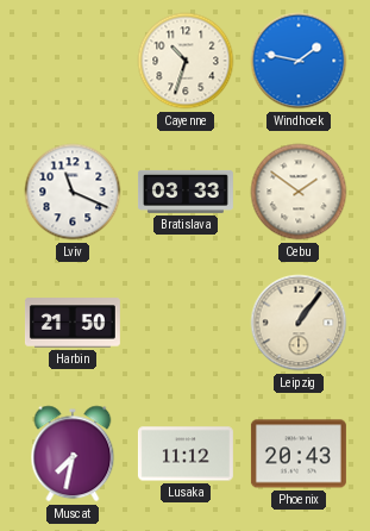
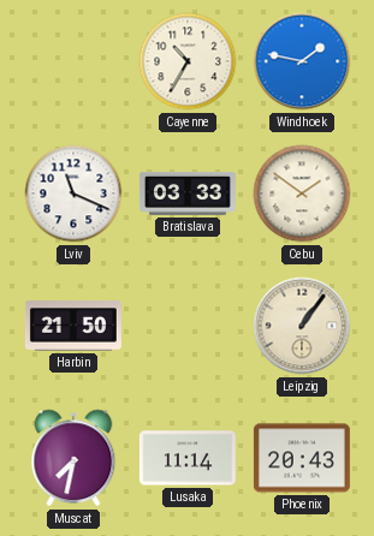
Cayenne: 10:33 -> 10:35 (188, 61)
Lusaka: 11:12 -> 11:14 (188, 458)
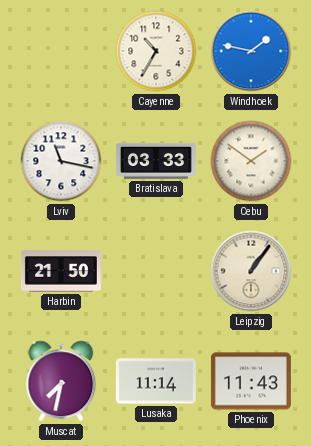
Lviv: 11:19 -> 11:17 (61, 161)
Phoenix: 20:43 -> 11:43 (251, 381)
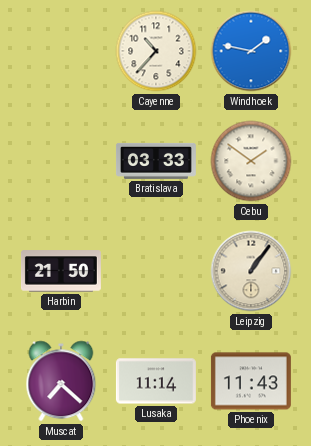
Cayenne: 10:35 -> 10:37 (156, 51)
Lviv: 11:17 -> none (61, 161)
Muscat: 7:32 -> 7:22 (61, 381)
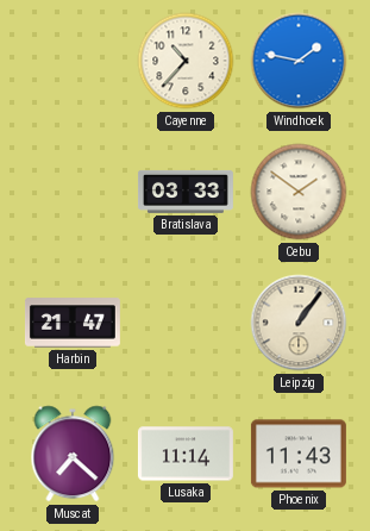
Harbin: 21:50 -> 21:47 (73, 323)
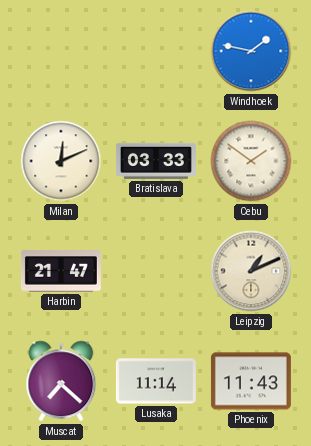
Cayenne: 10:37 -> none (186, 61)
Milan: none -> 12:11 (61, 161)
Leipzig: 1:06 -> 1:11 (251, 271)
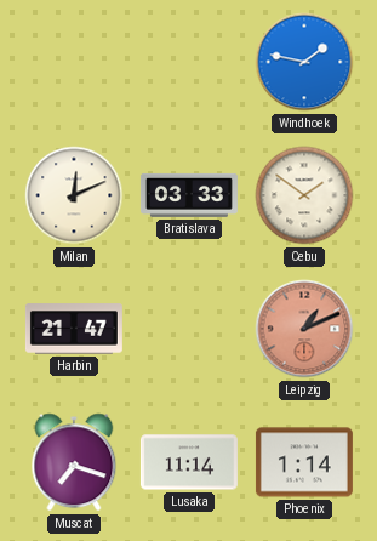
Leipzig dial: cream -> salmon (304, 329)
Muscat: 7:22 -> 7:18 (74, 462)
Phoenix: 11:43 -> 1:14 (304, 462)
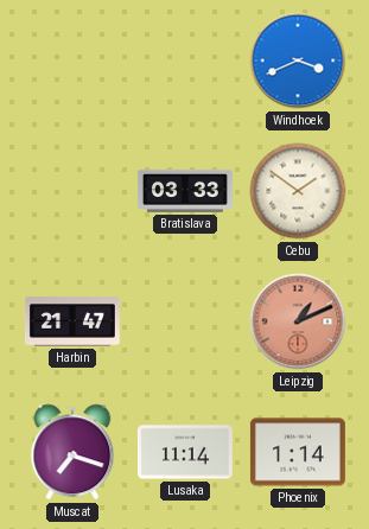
Windhoek: 1:47 -> 3:41 (298, 60)
Milan: 12:11 -> none (74, 195)
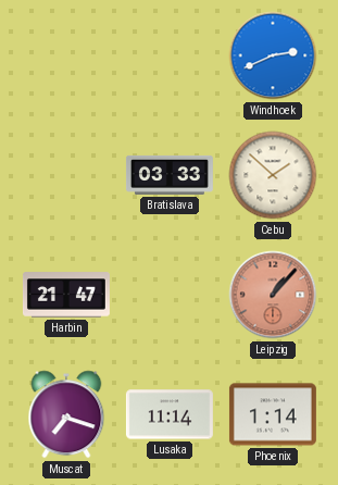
Windhoek: 3:41 -> 2:41 (273, 55)
Cebu: 1:51 -> 1:52 (273, 175)
Leipzig: 1:11 -> 1:07 (273, 295)
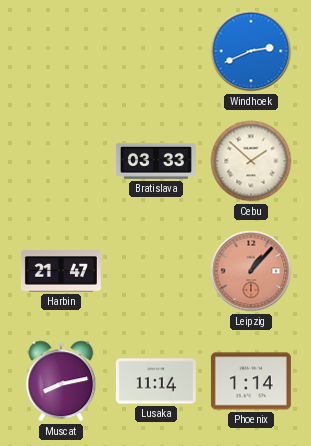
Muscat: 7:18 -> 8:13 (61, 381)
